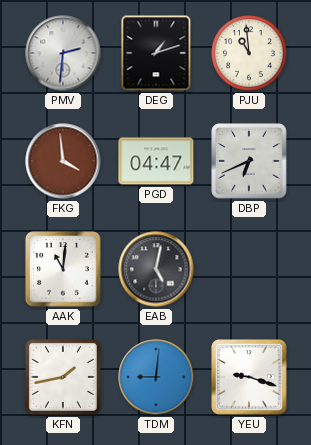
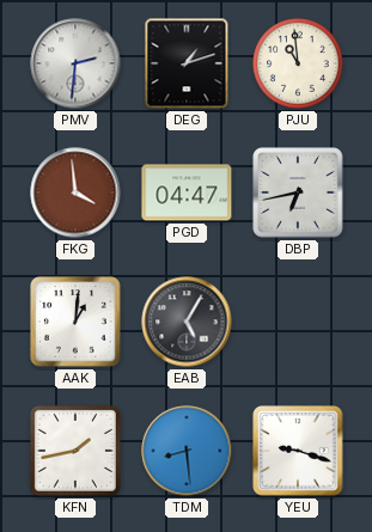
DBP: 6:41 -> 6:43 (298, 192)
AAK: 11:01 -> 1:01 (75, 322)
EAB: 5:02 -> 5:05 (187, 322)
TDM: 9:01 -> 8:29 (187, 451)
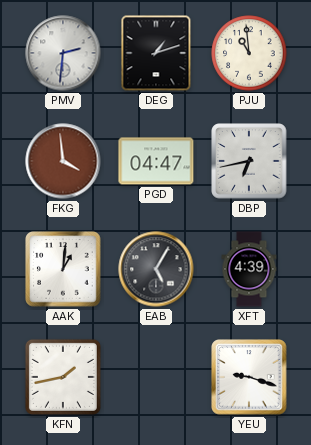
XFT: none -> 4:39 (249, 269)
TDM: 8:29 -> none (187, 451)
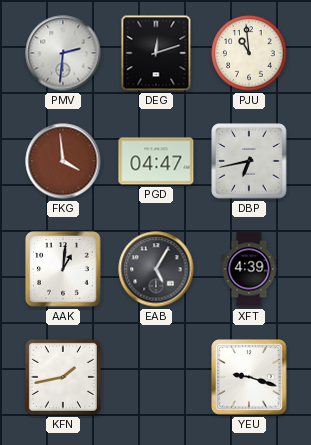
DEG: 1:12 -> 12:12 (156, 53)
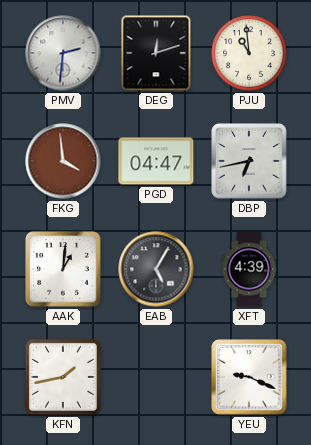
YEU: 9:18 -> 9:19 (249, 377)
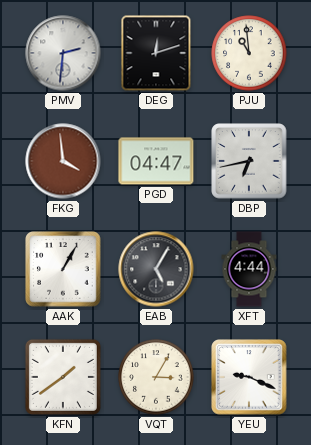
AAK: 1:01 -> 1:05 (63, 269)
XFT: 4:39 -> 4:44 (249, 269)
KFN: 1:43 -> 1:39 (63, 377)
VQT: none -> 3:05 (156, 377)
